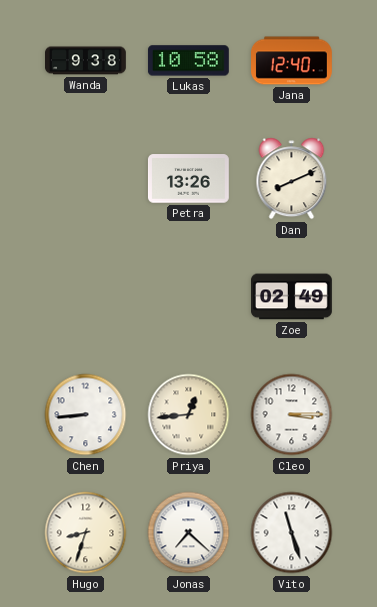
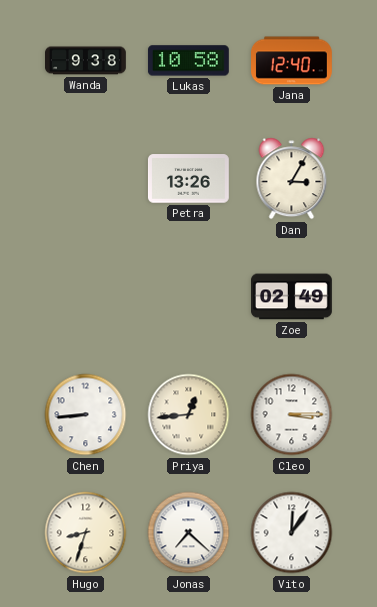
Dan: 8:11 -> 3:05 (292, 179)
Vito: 11:27 -> 12:06 (292, 533)
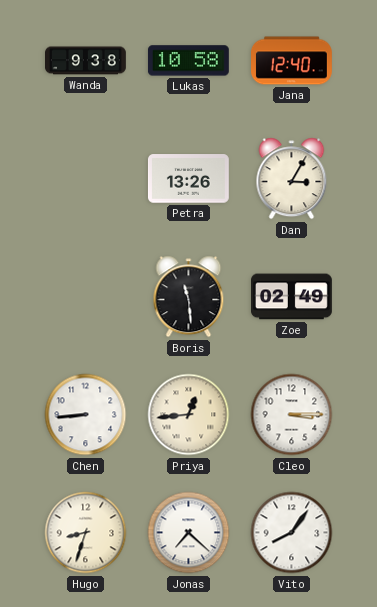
Boris: none -> 11:29 (189, 297)
Vito: 12:06 -> 8:06 (292, 533)
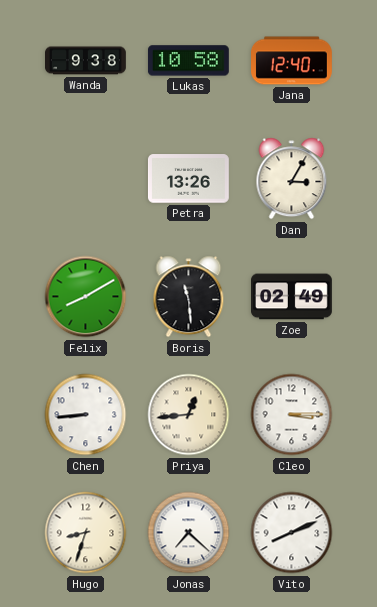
Felix: none -> 8:10 (86, 297)
Vito: 8:06 -> 8:11 (292, 533)
